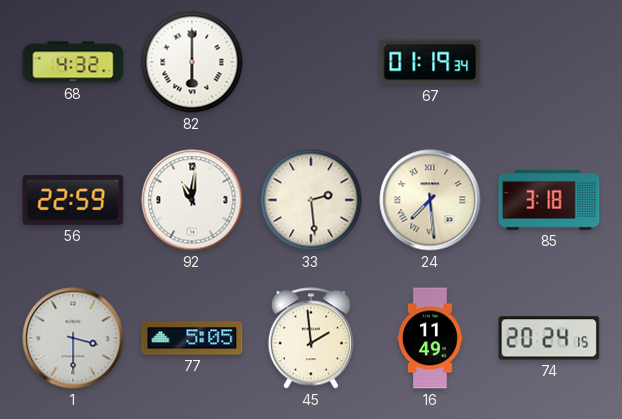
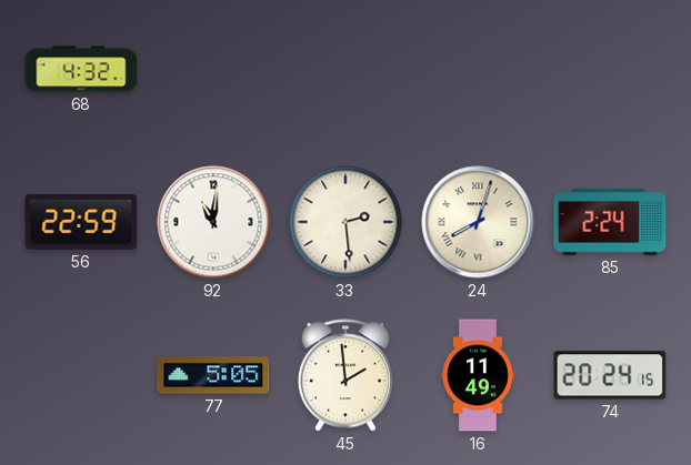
82: 6:00 -> none (192, 62)
67: 01:19 -> none (430, 62)
24: 7:29 -> 8:03 (478, 222)
85: 3:18 -> 2:24 (610, 222)
1: 3:30 -> none (73, 338)
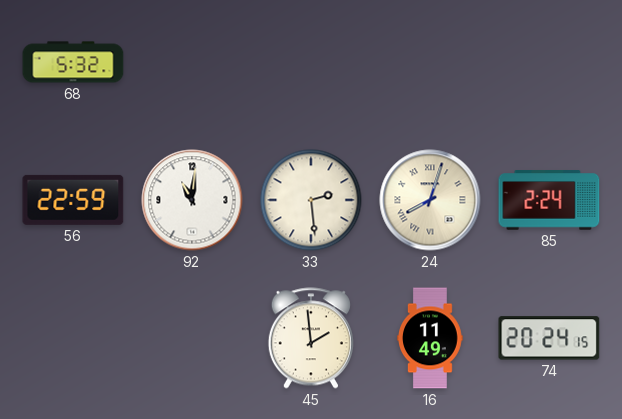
68: 4:32 -> 5:32 (73, 62)
77: 5:05 -> none (213, 375)
